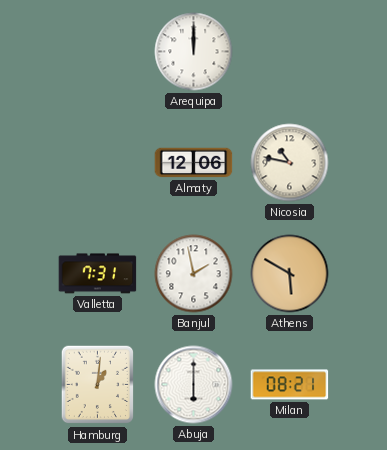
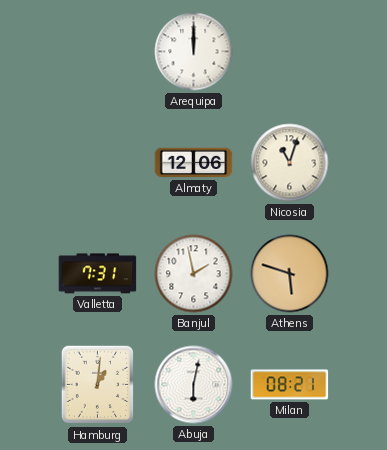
Nicosia: 10:47 -> 11:03 (290, 163)
Athens: 5:50 -> 5:48 (290, 274)
Abuja: 6:00 -> 6:02 (194, 385)
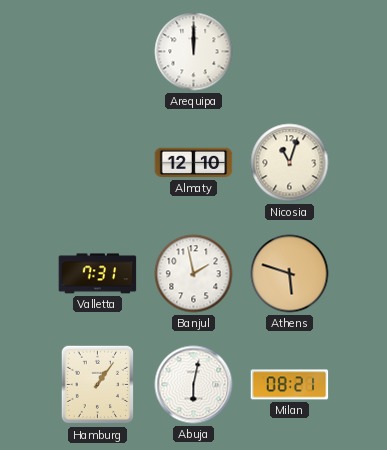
Almaty: 12:06 -> 12:10 (194, 163)
Hamburg: 1:01 -> 1:06 (98, 385)
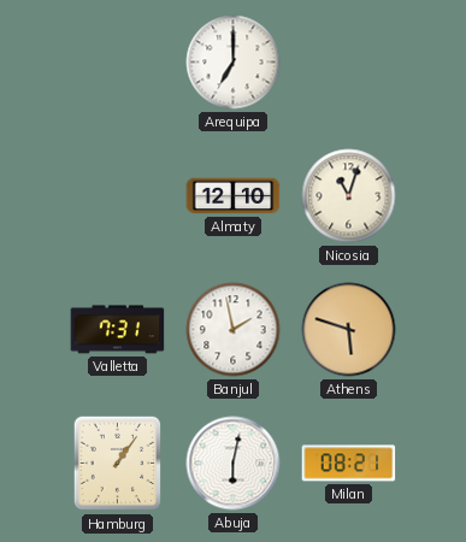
Arequipa: 12:00 -> 7:00 (234, 63)
